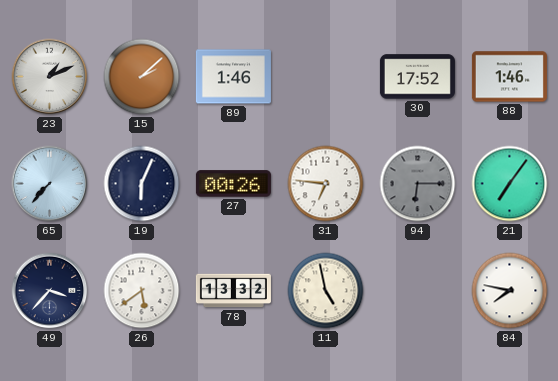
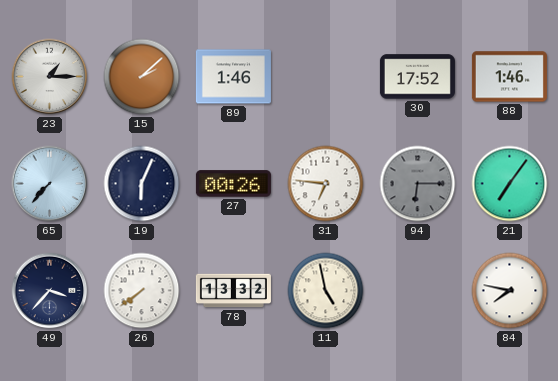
23: 1:11 -> 1:15 (50, 77)
26: 5:39 -> 7:39 (142, 291)
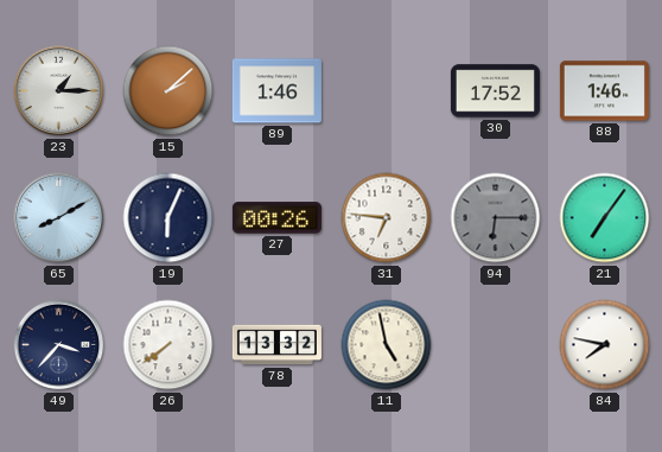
65: 7:37 -> 8:10 (59, 218)
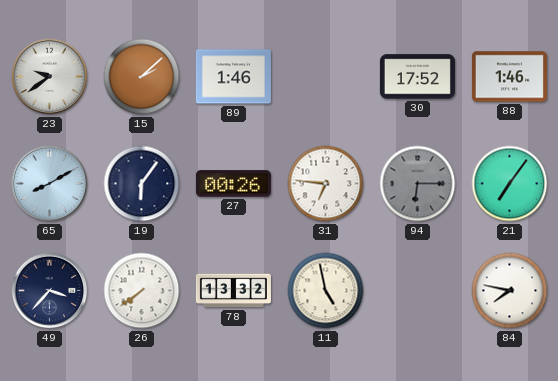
23: 1:15 -> 9:39 (50, 77)
19: 6:04 -> 6:06 (142, 184)
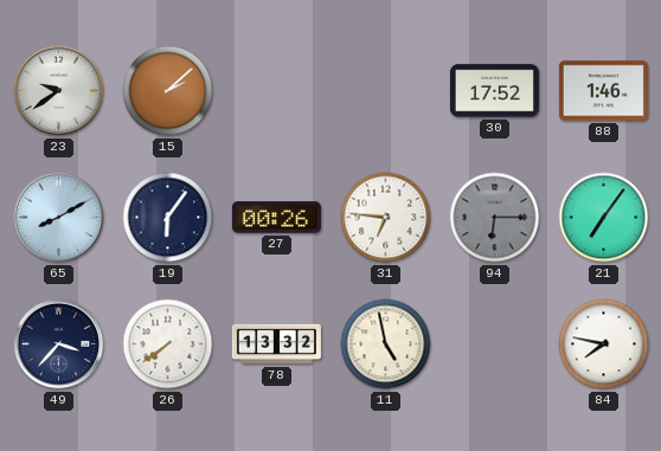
89: 1:46 -> none (233, 77)
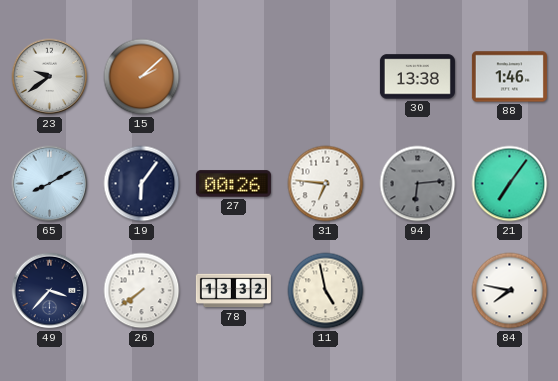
30: 17:52 -> 13:38 (417, 77)
94: 6:15 -> 6:14 (418, 184)
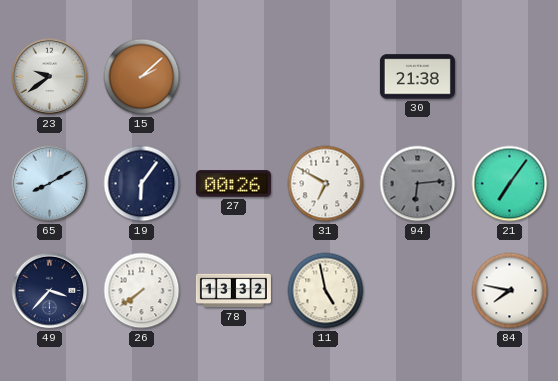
30: 13:38 -> 21:38 (417, 77)
88: 1:46 -> none (509, 77)
31: 6:46 -> 6:50 (326, 184)
